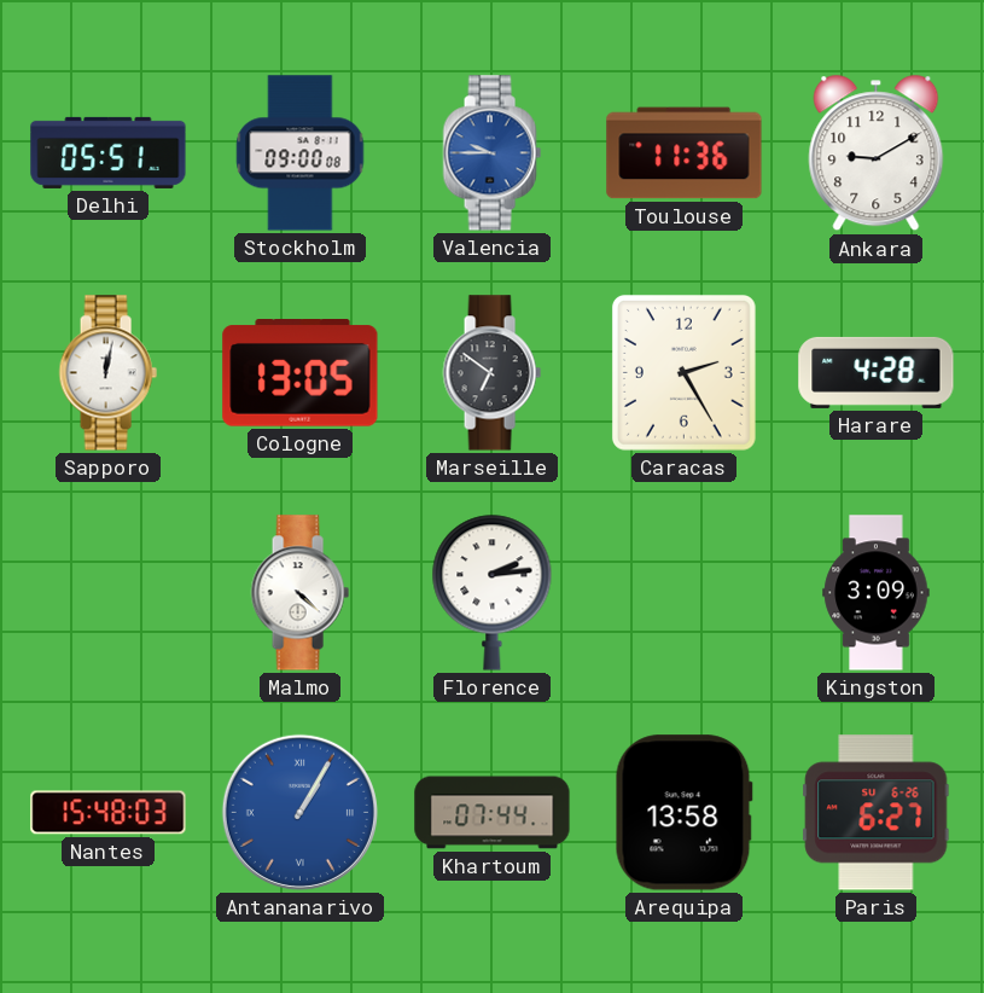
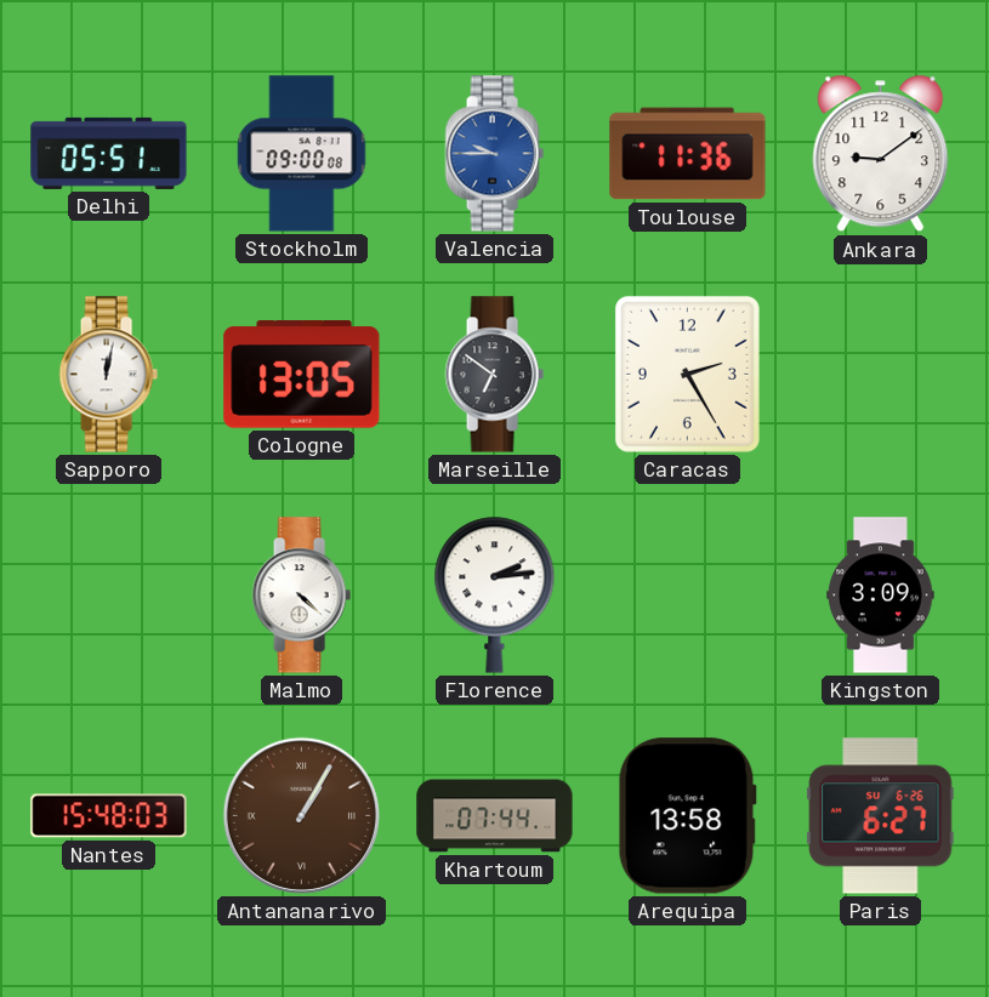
Ankara: 9:10 -> 9:09 (881, 154)
Harare: 4:28 -> none (877, 372)
Antananarivo dial: blue -> brown (301, 815)
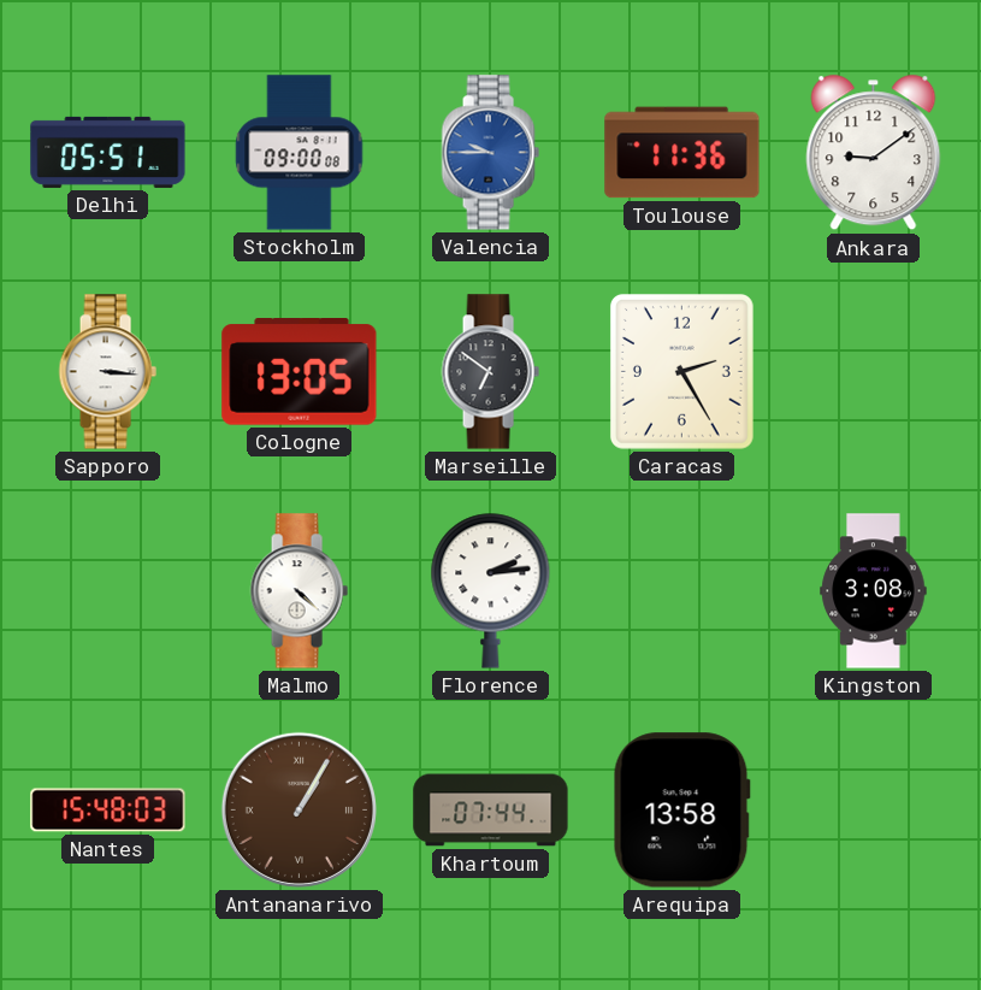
Sapporo: 12:02 -> 3:16 (107, 372)
Kingston: 3:09 -> 3:08 (874, 591)
Paris: 6:27 -> none (881, 816)
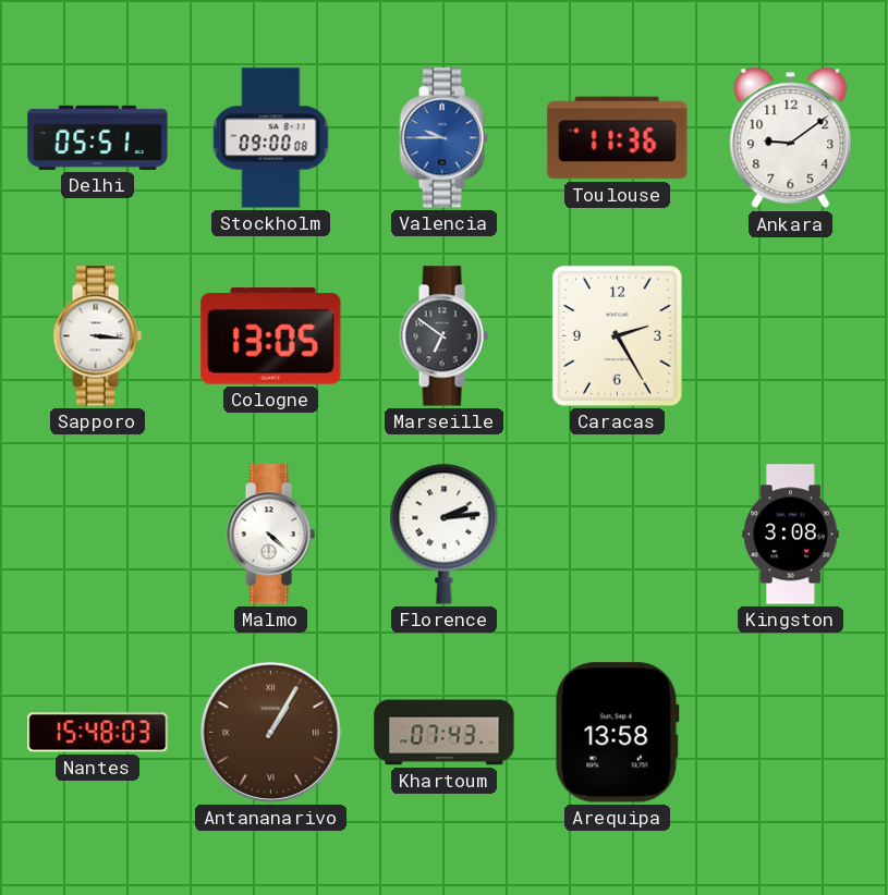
Khartoum: 07:44 -> 07:43 (445, 733)
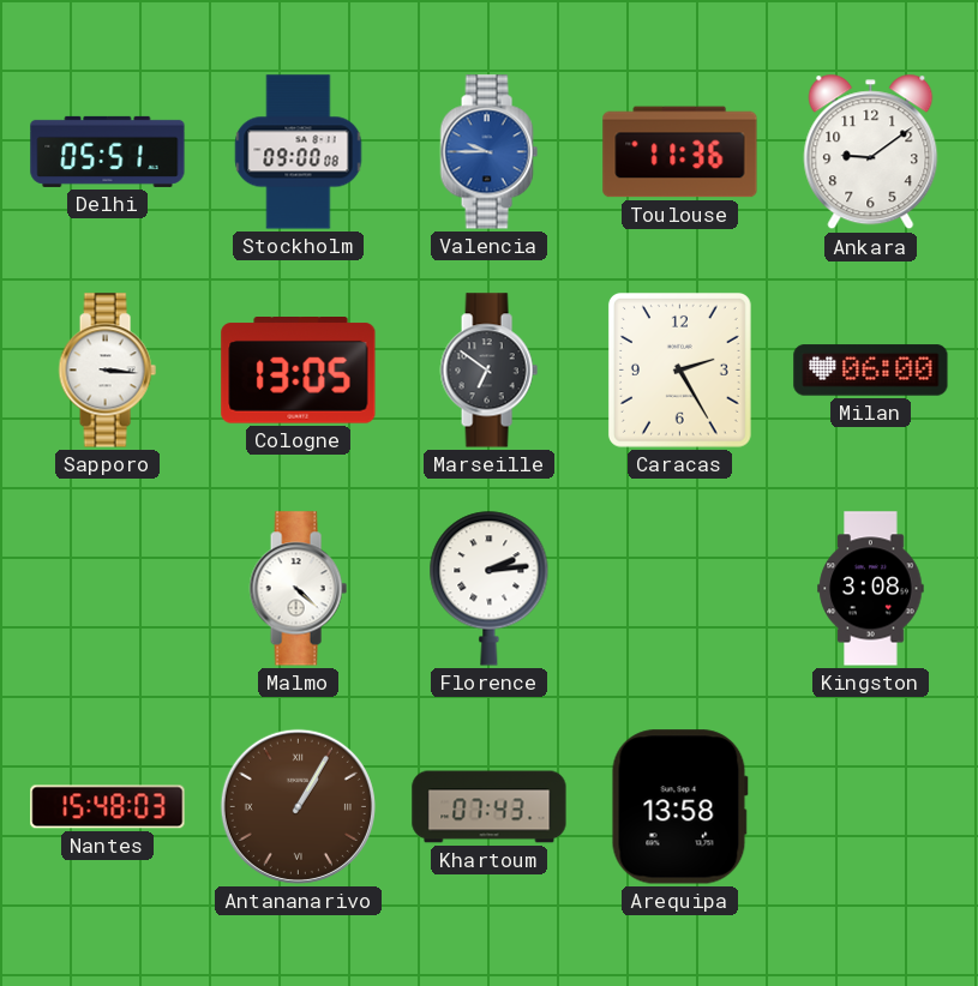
Milan: none -> 06:00 (871, 371)
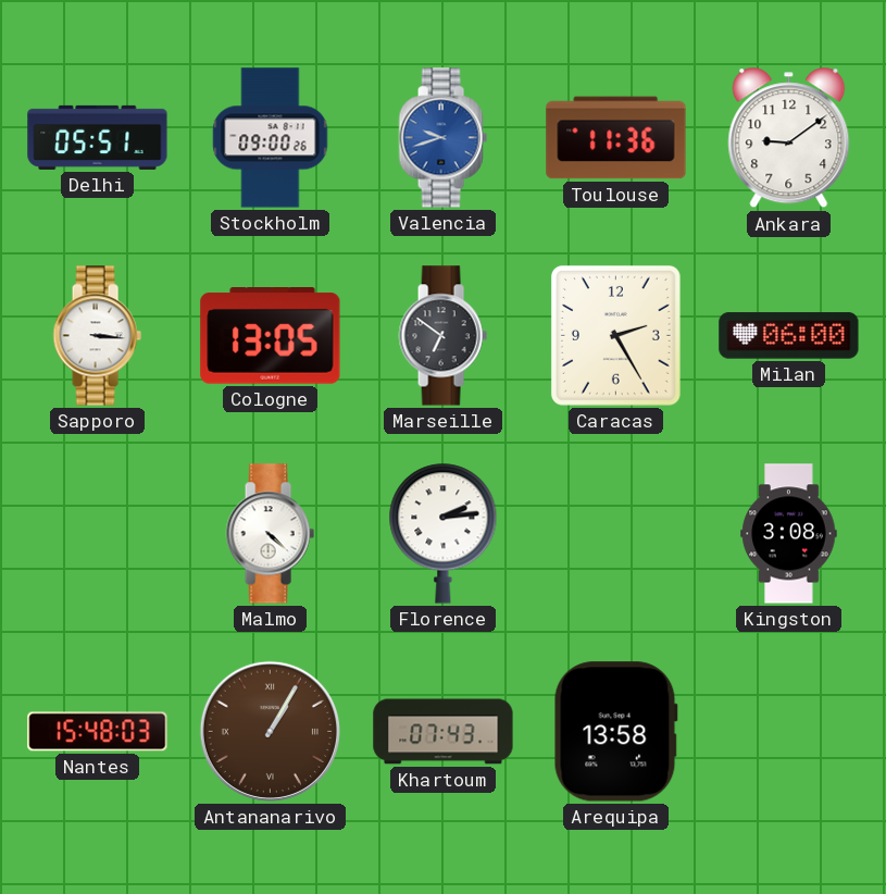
Stockholm: 09:00:08 -> 09:00:26 (271, 138)
Valencia: 9:45 -> 9:42 (442, 138)
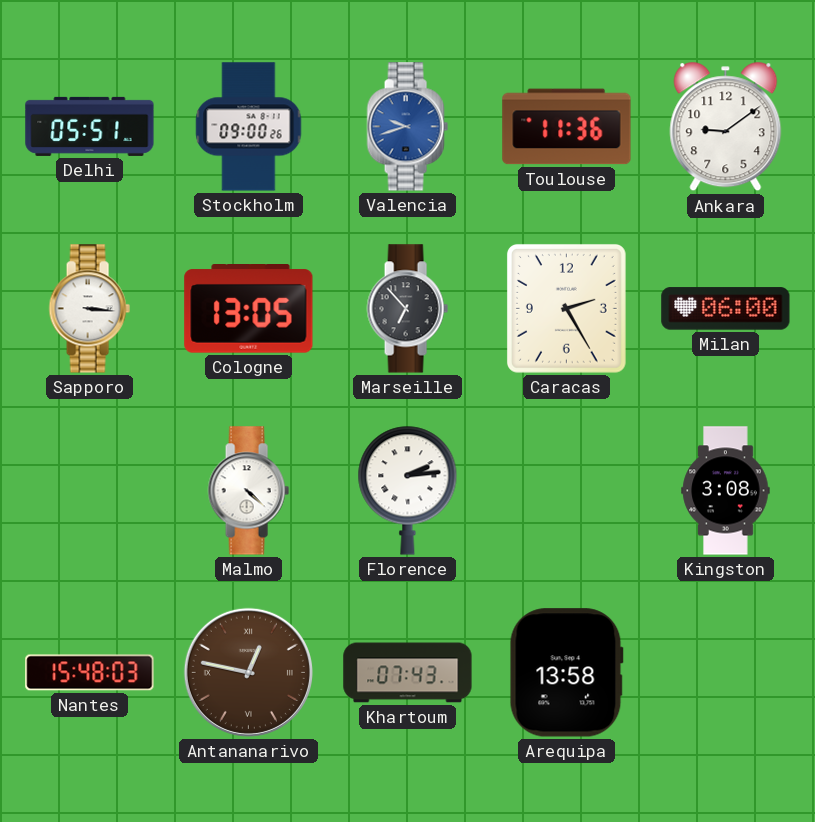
Marseille: 6:51 -> 6:53 (407, 309)
Antananarivo: 1:05 -> 12:47 (248, 672)
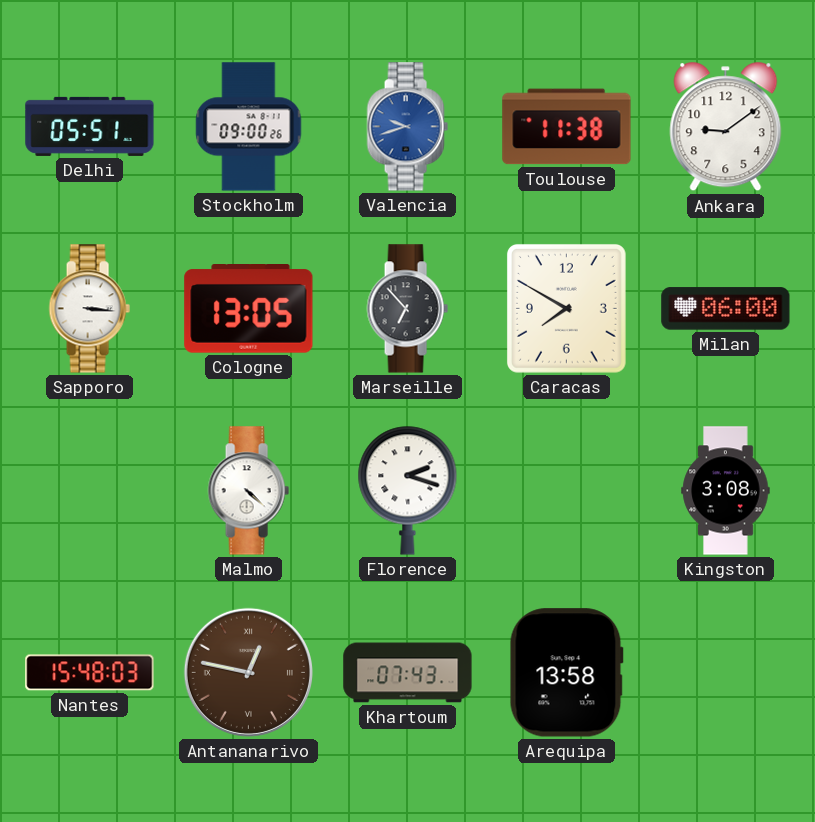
Toulouse: 11:36 -> 11:38 (567, 127)
Caracas: 2:25 -> 7:50 (566, 308)
Florence: 2:14 -> 2:18 (408, 490)
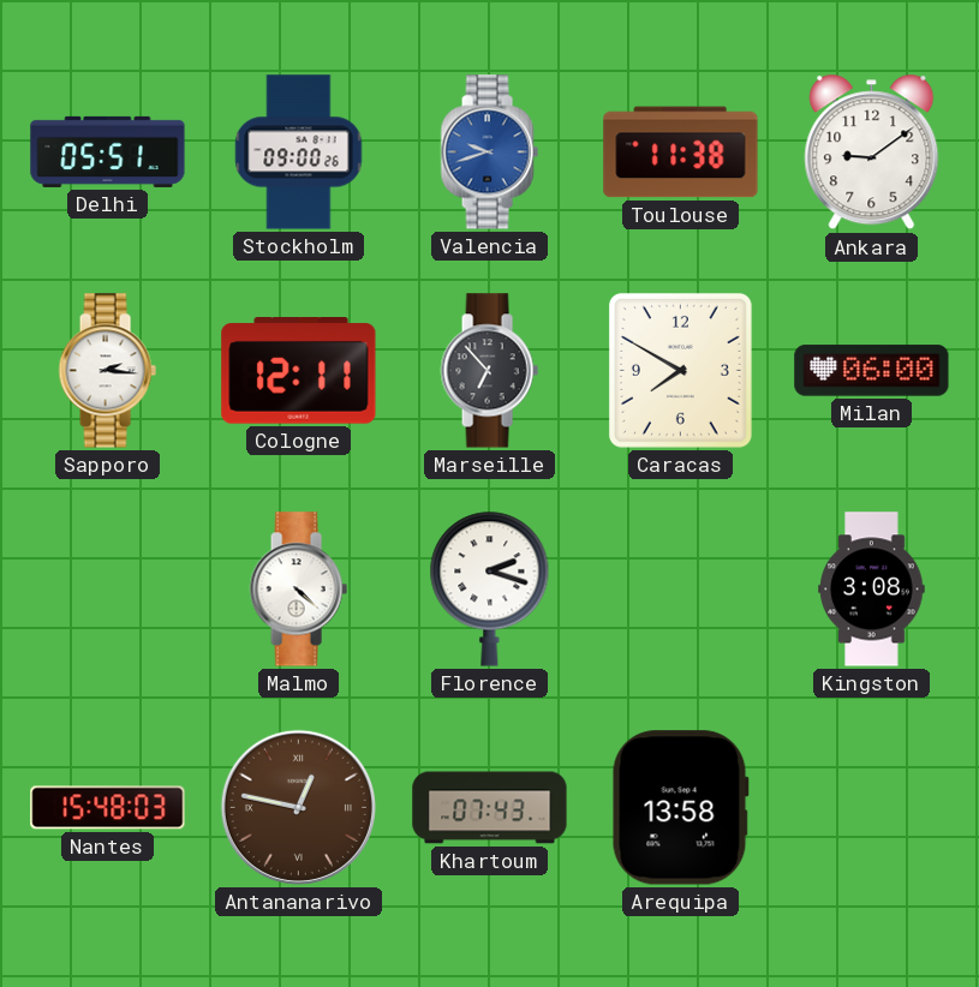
Sapporo: 3:16 -> 2:16 (107, 371)
Cologne: 13:05 -> 12:11 (299, 371)
